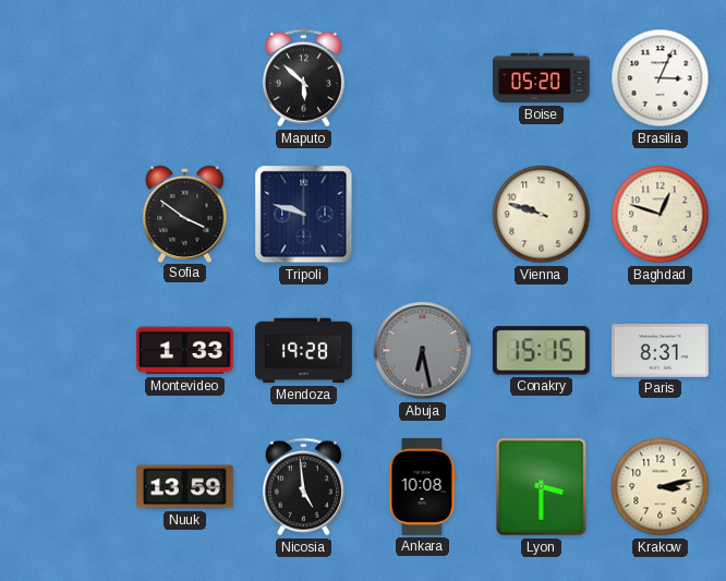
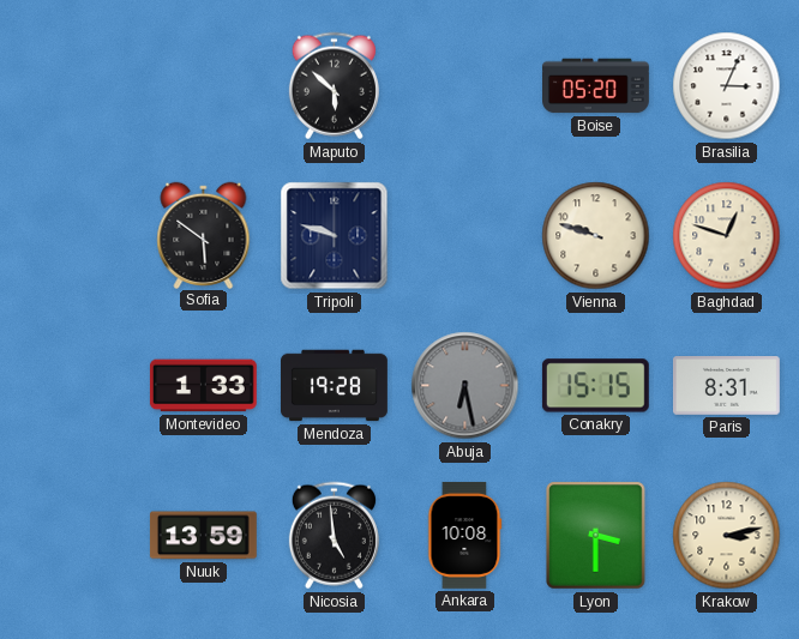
Sofia: 3:51 -> 5:51 (204, 235)
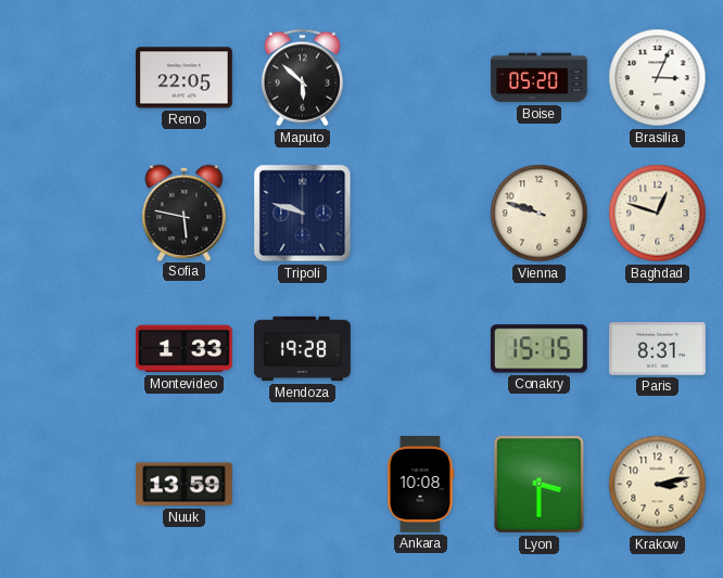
Reno: none -> 22:05 (183, 78)
Sofia: 5:51 -> 5:47 (185, 213)
Abuja: 6:28 -> none (465, 386)
Nicosia: 4:59 -> none (334, 536)
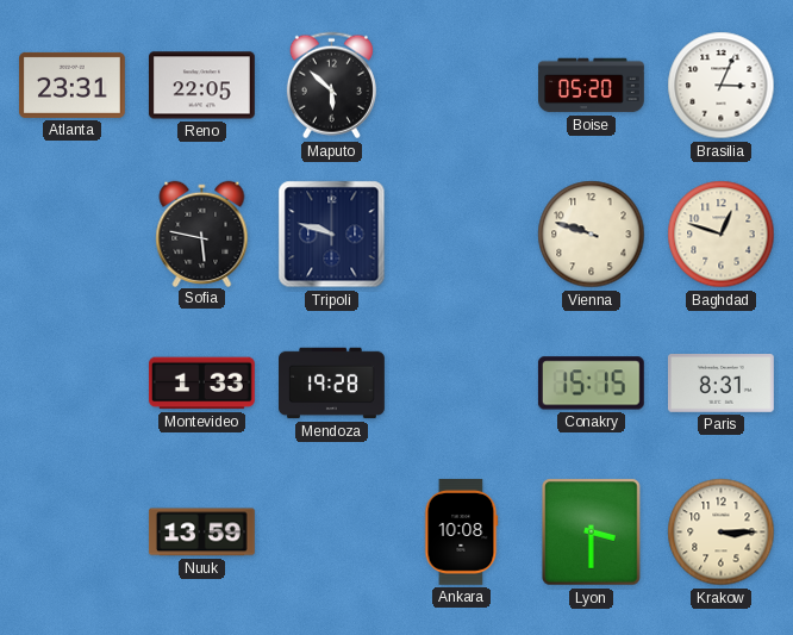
Atlanta: none -> 23:31 (71, 85)
Krakow: 3:13 -> 3:15 (722, 533)
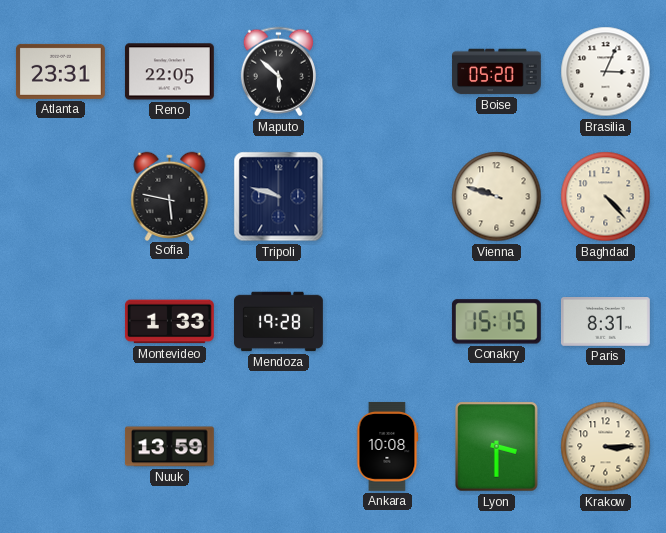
Baghdad: 12:48 -> 4:23 (606, 197)
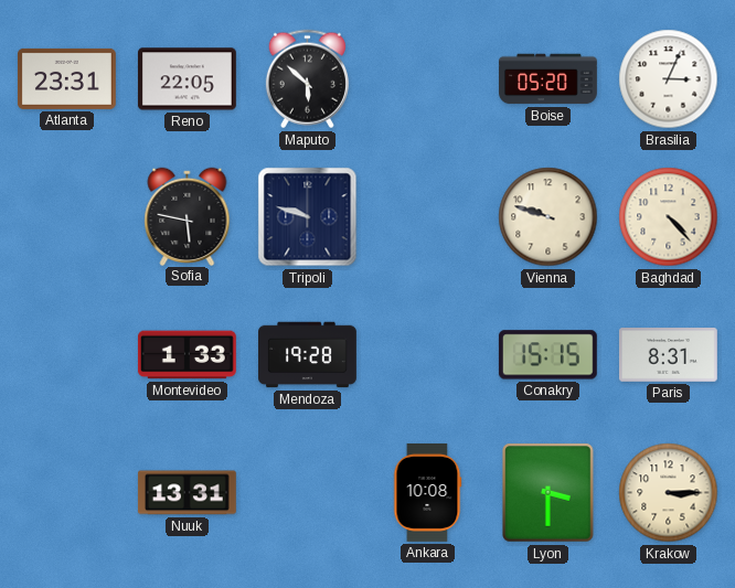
Nuuk: 13:59 -> 13:31 (187, 493)
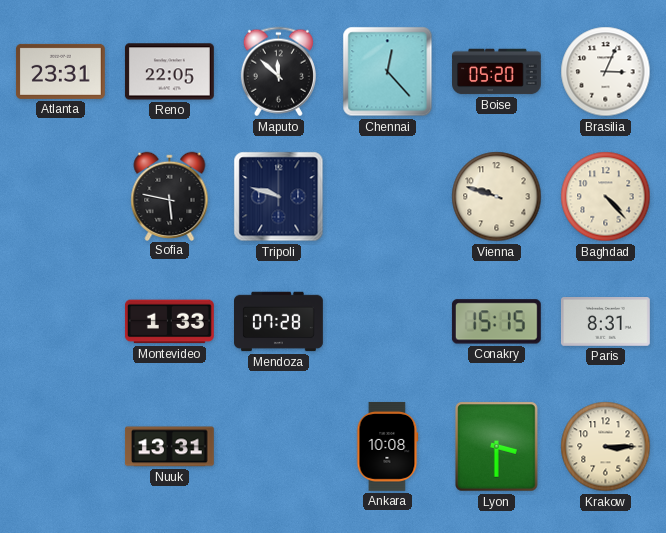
Maputo: 5:52 -> 11:52 (278, 72)
Chennai: none -> 12:23 (388, 72)
Mendoza: 19:28 -> 07:28 (279, 322)
